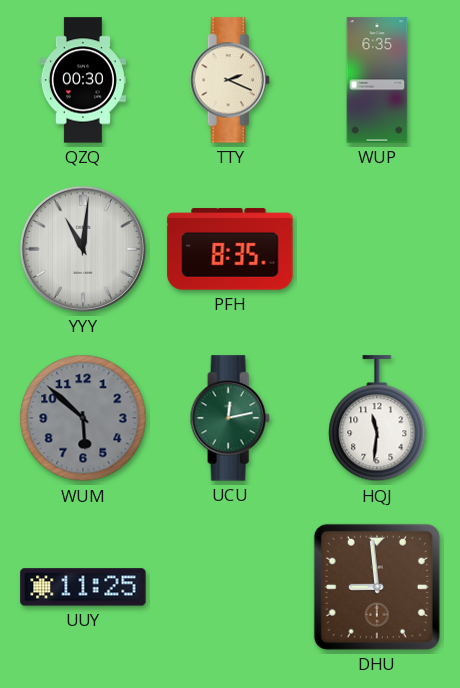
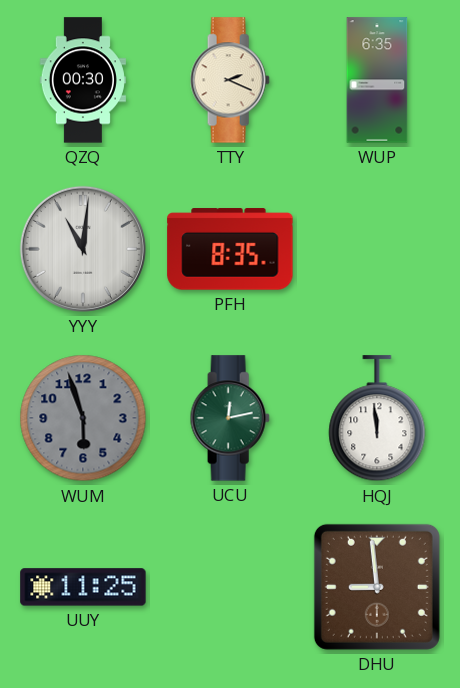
WUM: 5:52 -> 5:57 (83, 418)
HQJ: 11:31 -> 11:59 (377, 419)
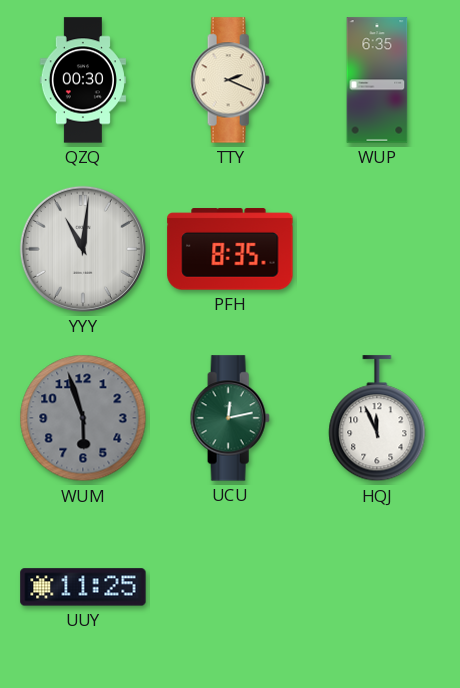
HQJ: 11:59 -> 11:56 (377, 419)
DHU: 8:59 -> none (377, 587)
